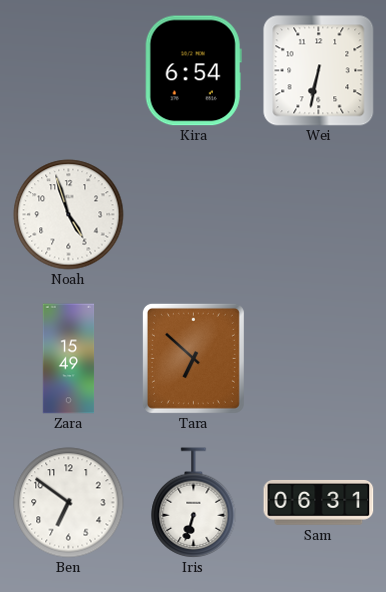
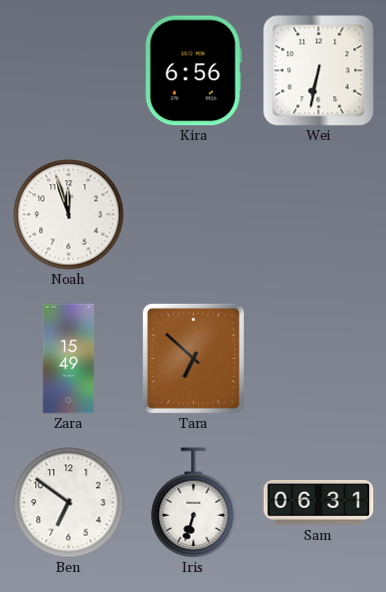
Kira: 6:54 -> 6:56 (193, 71)
Noah: 4:57 -> 11:57 (69, 215)
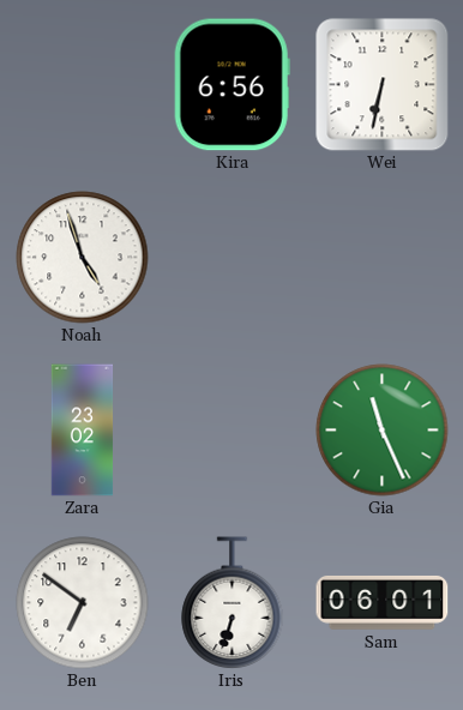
Noah: 11:57 -> 4:57 (83, 258)
Zara: 15:49 -> 23:02 (83, 431)
Tara: 6:52 -> none (193, 358)
Gia: none -> 11:26 (383, 431)
Sam: 06:31 -> 06:01 (383, 602)
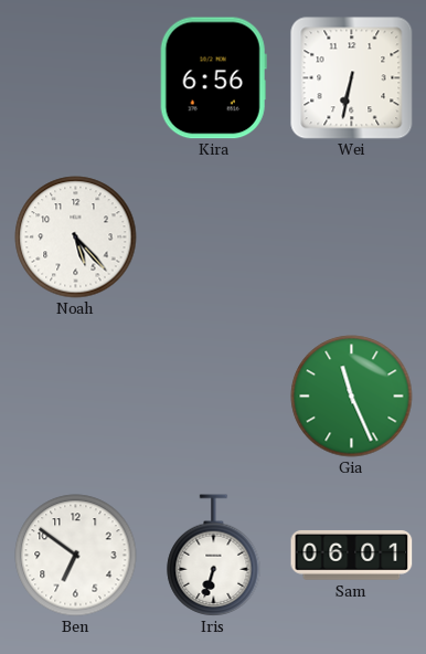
Noah: 4:57 -> 5:23 (76, 238)
Zara: 23:02 -> none (83, 431)
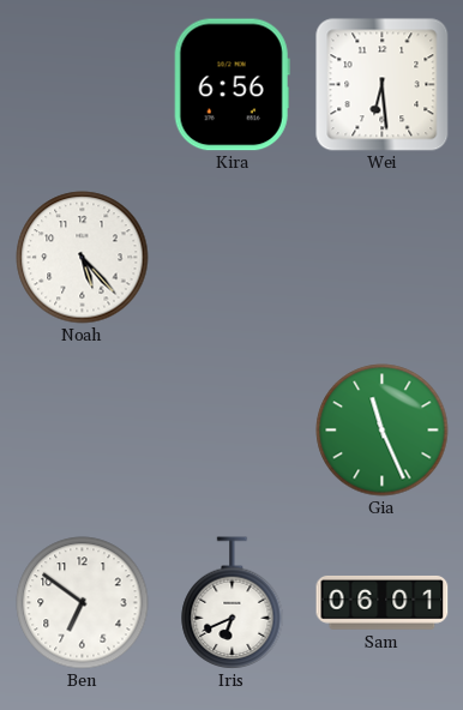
Wei: 6:32 -> 6:29 (383, 85)
Iris: 6:33 -> 6:41 (233, 602)
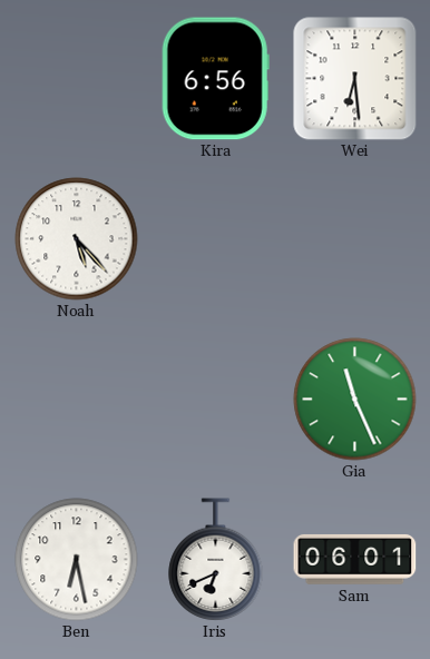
Ben: 6:51 -> 6:28 (77, 560)
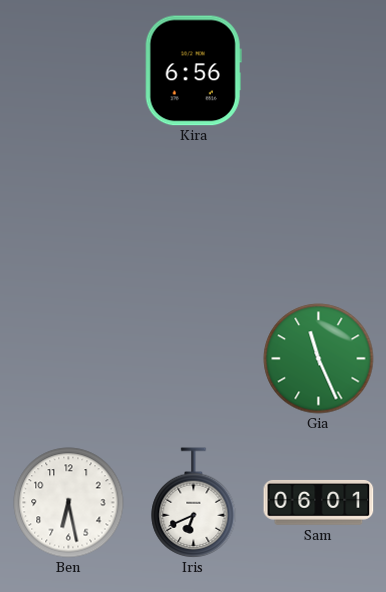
Wei: 6:29 -> none (355, 79)
Noah: 5:23 -> none (77, 239)
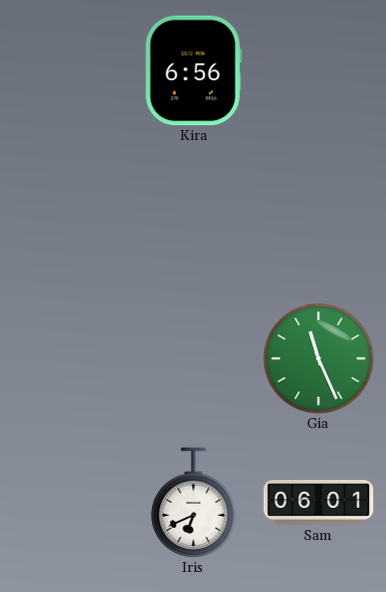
Ben: 6:28 -> none (69, 503)
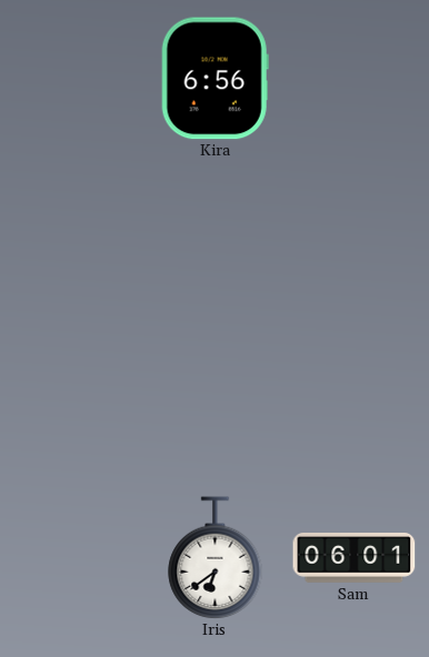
Gia: 11:26 -> none (319, 359)
Iris: 6:41 -> 6:39 (216, 557)
